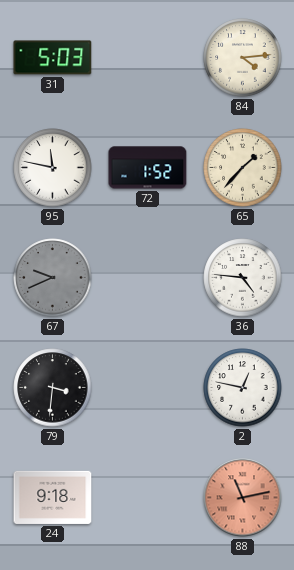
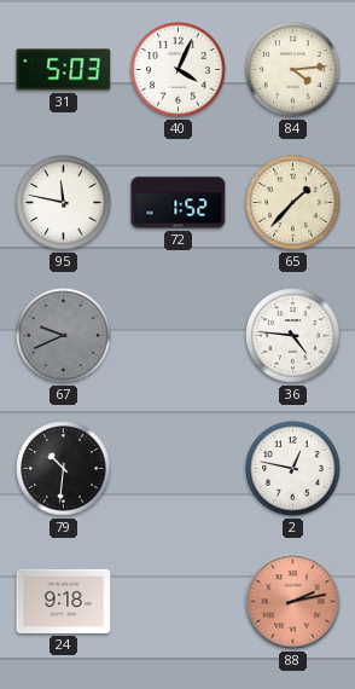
40: none -> 4:04 (179, 70)
79: 3:31 -> 10:31 (64, 469)
88: 11:13 -> 2:13 (293, 602)
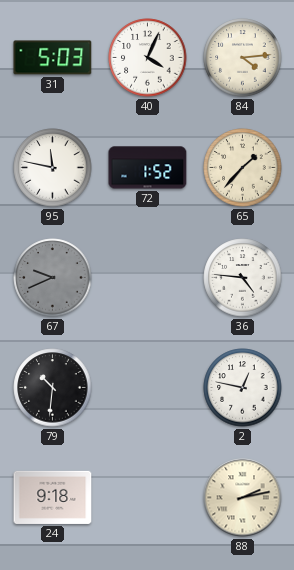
88 dial: salmon -> cream (243, 498)
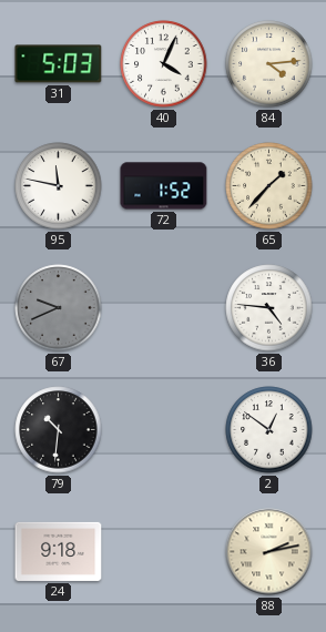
2: 12:47 -> 12:51 (269, 430)
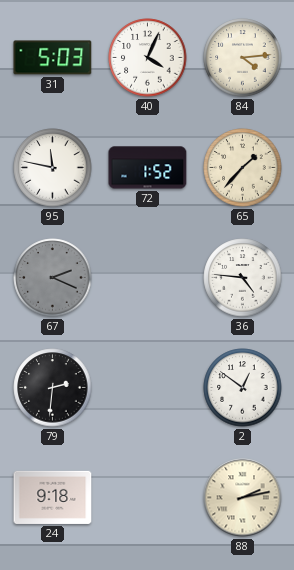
67: 9:41 -> 2:19 (53, 278)
79: 10:31 -> 2:31 (53, 388)
